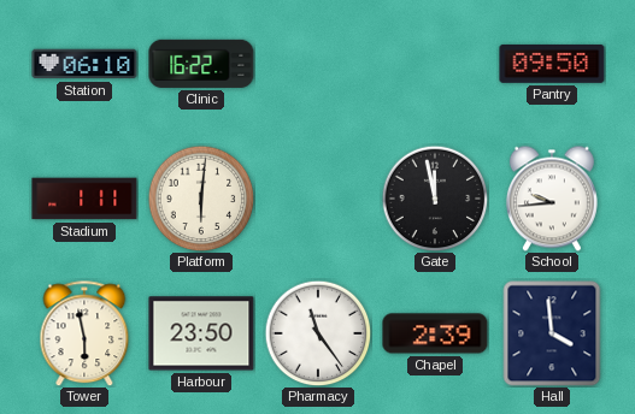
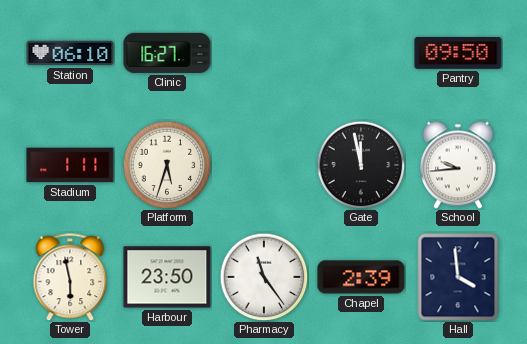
Clinic: 16:22 -> 16:27 (167, 53)
Platform: 6:01 -> 5:33 (167, 165)
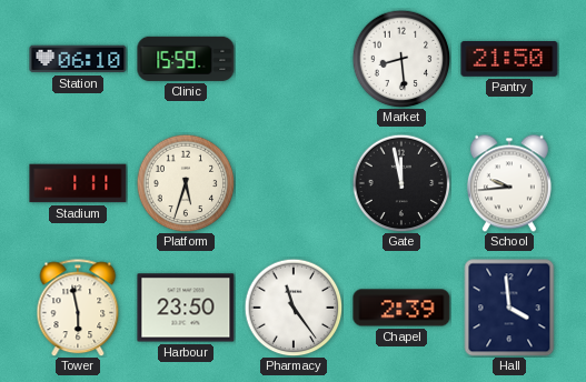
Clinic: 16:27 -> 15:59 (186, 59)
Market: none -> 8:29 (401, 59)
Pantry: 09:50 -> 21:50 (509, 59)
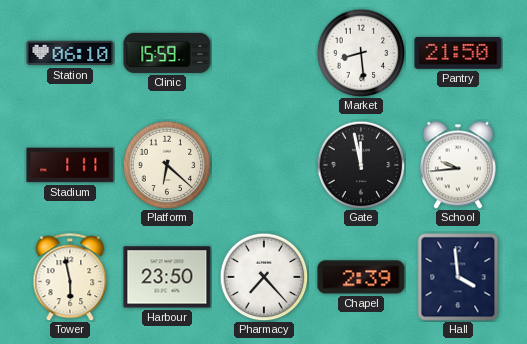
Platform: 5:33 -> 6:22 (167, 165)
Pharmacy: 11:24 -> 7:23 (264, 277)
